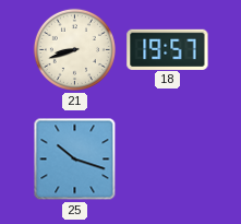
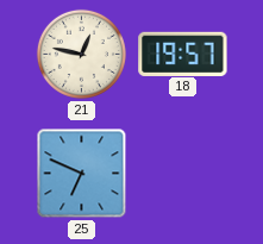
21: 8:42 -> 12:47 (81, 54)
25: 10:18 -> 6:49 (82, 174)
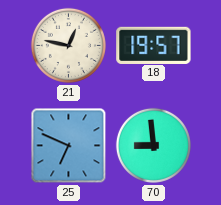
70: none -> 8:59 (153, 145)
